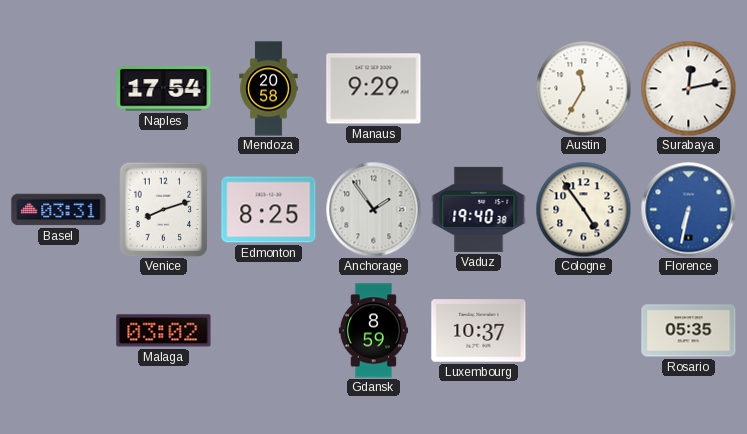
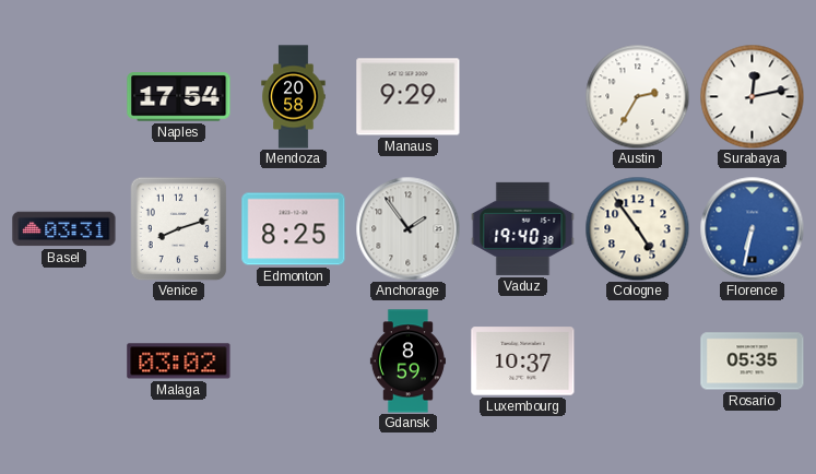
Austin: 11:35 -> 2:35 (637, 96)
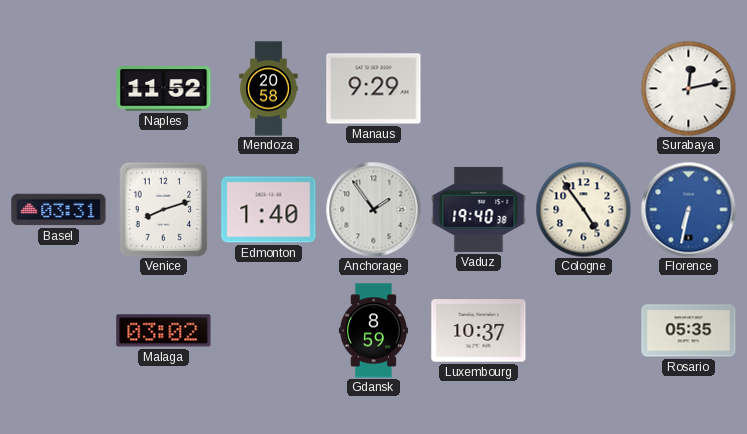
Naples: 17:54 -> 11:52 (164, 89)
Austin: 2:35 -> none (637, 96)
Edmonton: 8:25 -> 1:40 (269, 210)
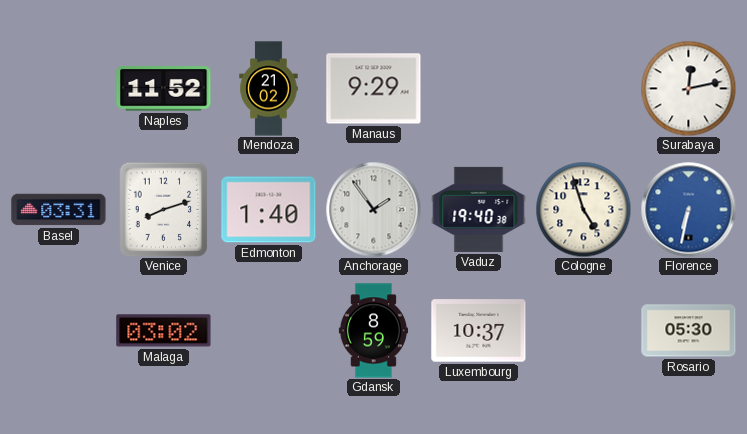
Mendoza: 20:58 -> 21:02 (269, 89)
Cologne: 4:54 -> 4:57 (583, 209)
Rosario: 05:35 -> 05:30 (689, 331)
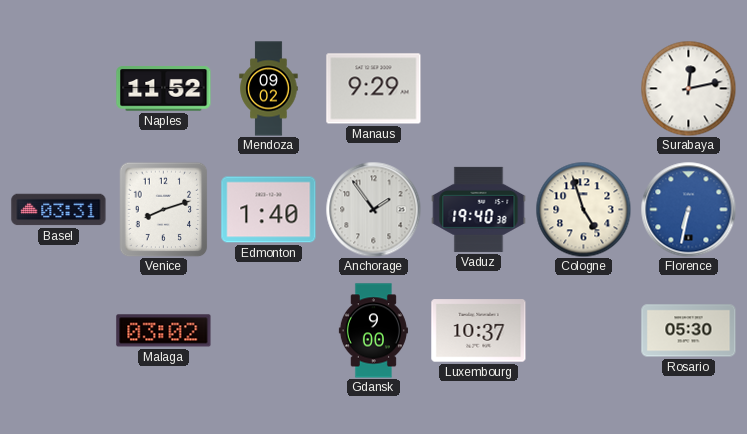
Mendoza: 21:02 -> 09:02 (269, 89)
Gdansk: 8:59 -> 9:00 (373, 331)
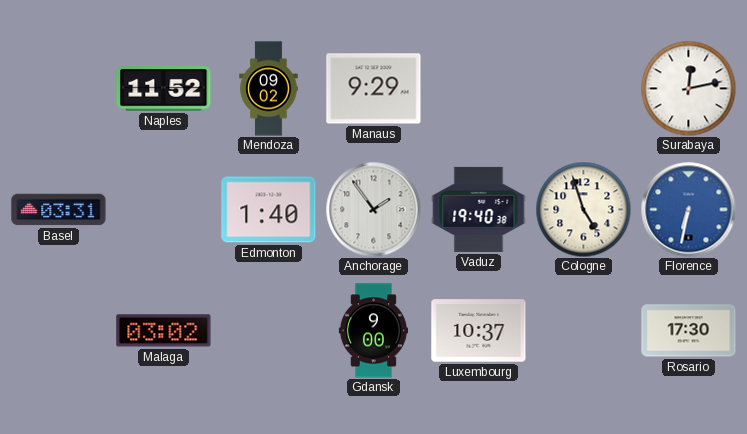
Venice: 8:12 -> none (164, 209)
Rosario: 05:30 -> 17:30 (689, 331)
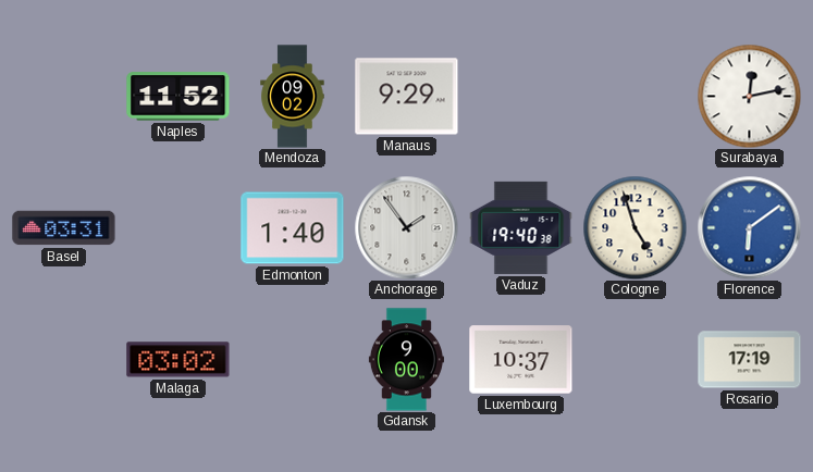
Florence: 6:32 -> 6:09 (749, 227)
Rosario: 17:30 -> 17:19 (750, 360)
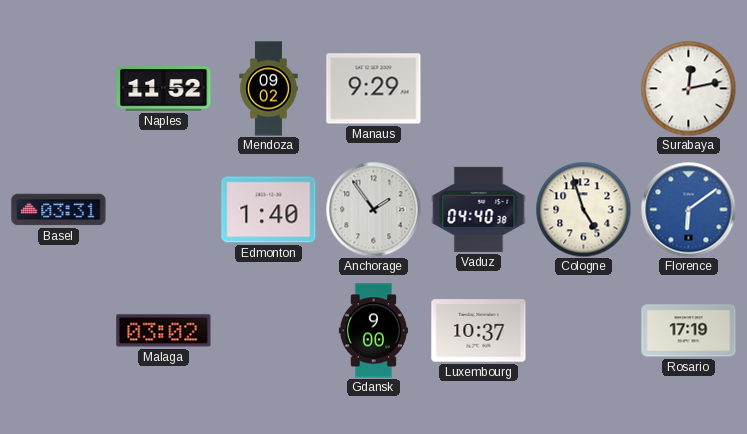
Vaduz: 19:40 -> 04:40 (479, 209)
